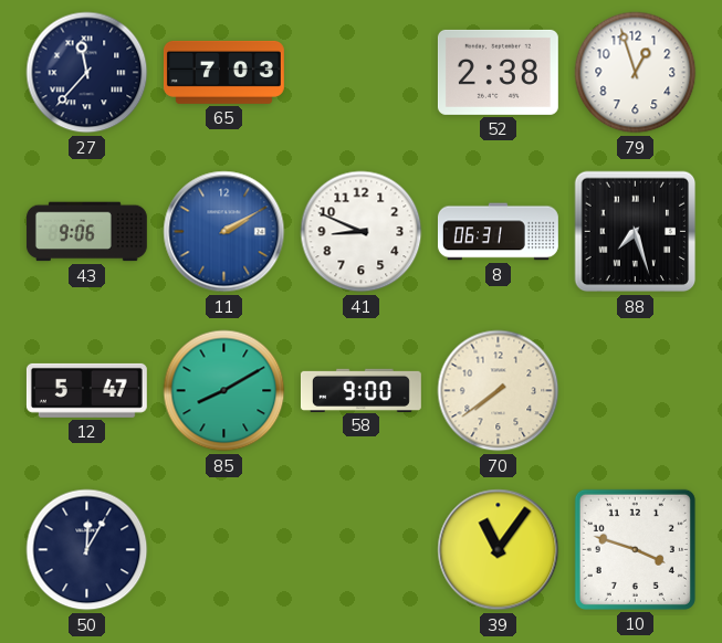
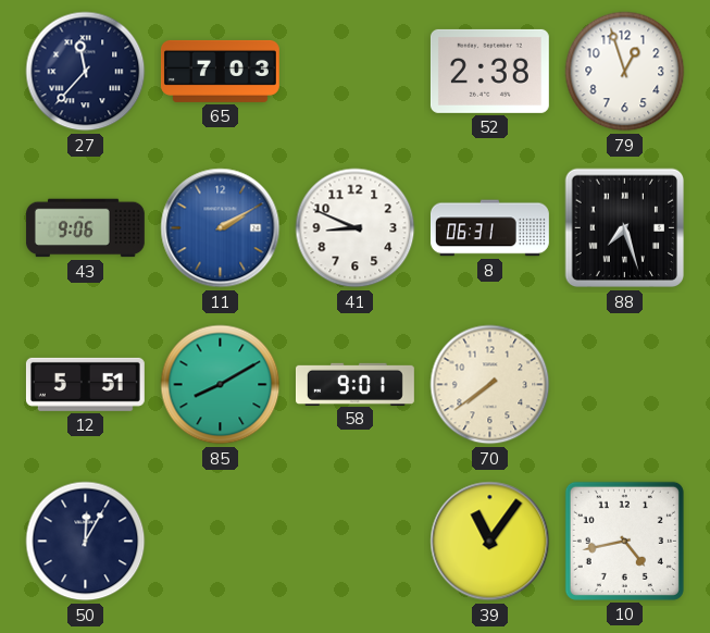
12: 5:47 -> 5:51 (85, 384)
58: 9:00 -> 9:01 (354, 384)
10: 3:48 -> 4:43 (624, 541)
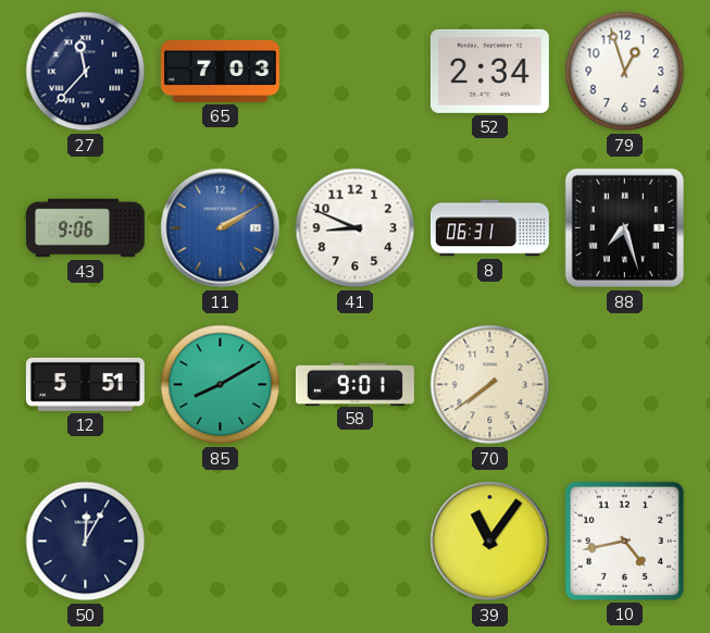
52: 2:38 -> 2:34 (489, 71)
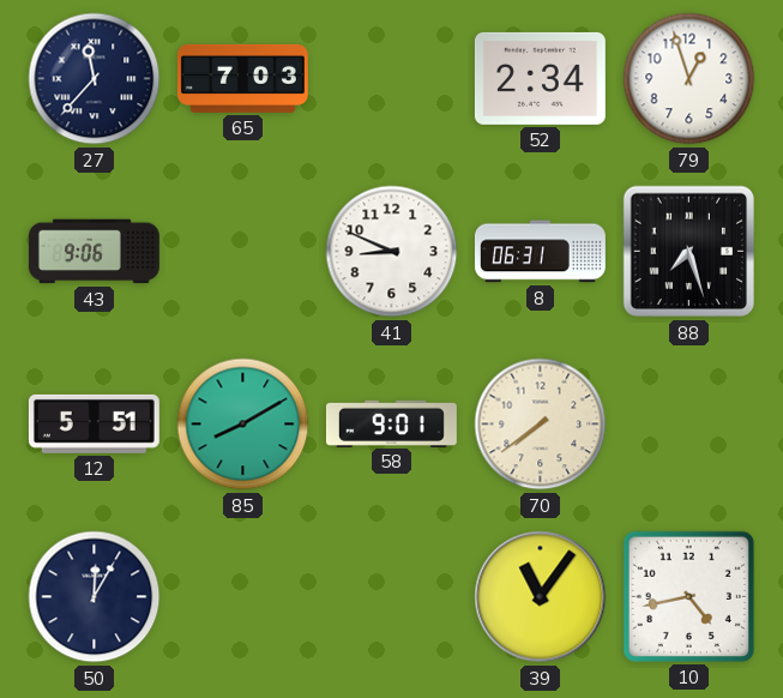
11: 2:10 -> none (221, 228)
